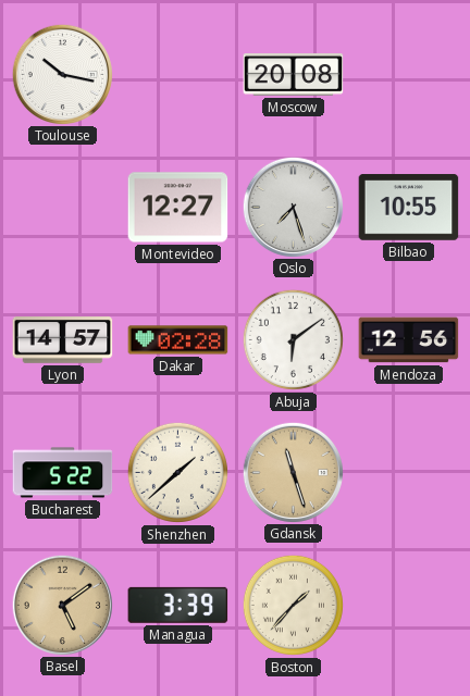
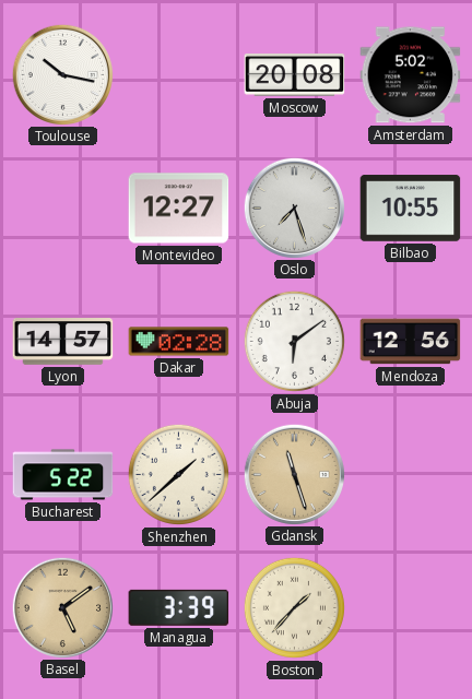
Amsterdam: none -> 5:02 (411, 75)
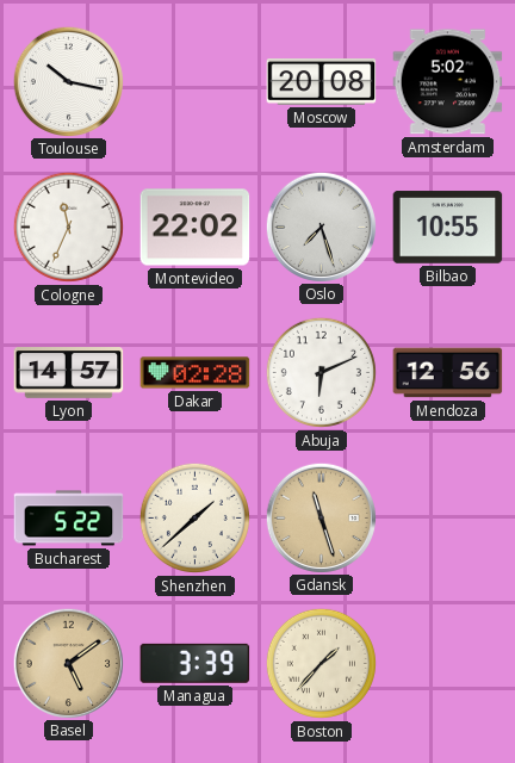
Cologne: none -> 11:34 (68, 227)
Montevideo: 12:27 -> 22:02 (196, 228)
Abuja: 6:09 -> 6:11 (321, 372)
